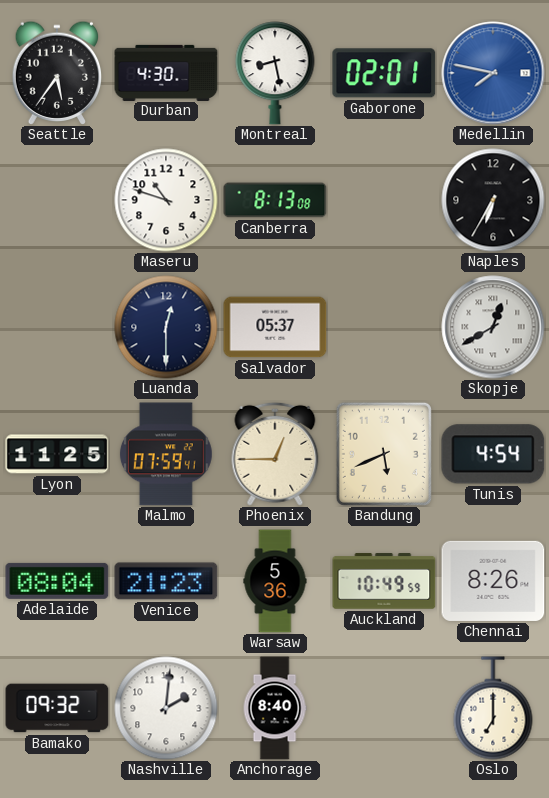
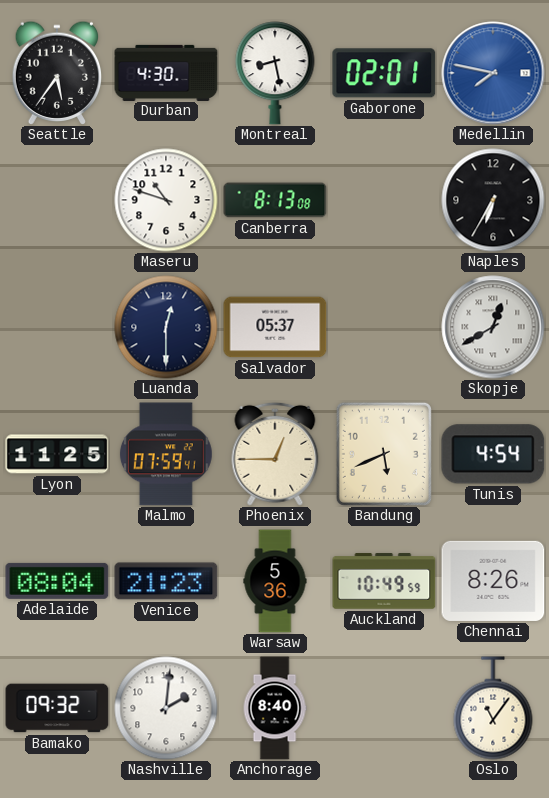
Oslo: 7:00 -> 11:06 (493, 708)
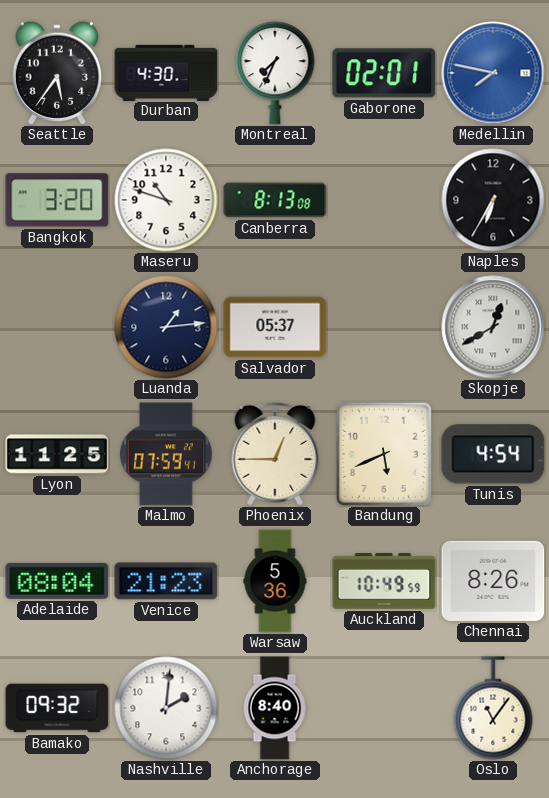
Montreal: 8:28 -> 7:34 (275, 73)
Bangkok: none -> 3:20 (57, 200)
Luanda: 12:30 -> 1:14 (166, 327)
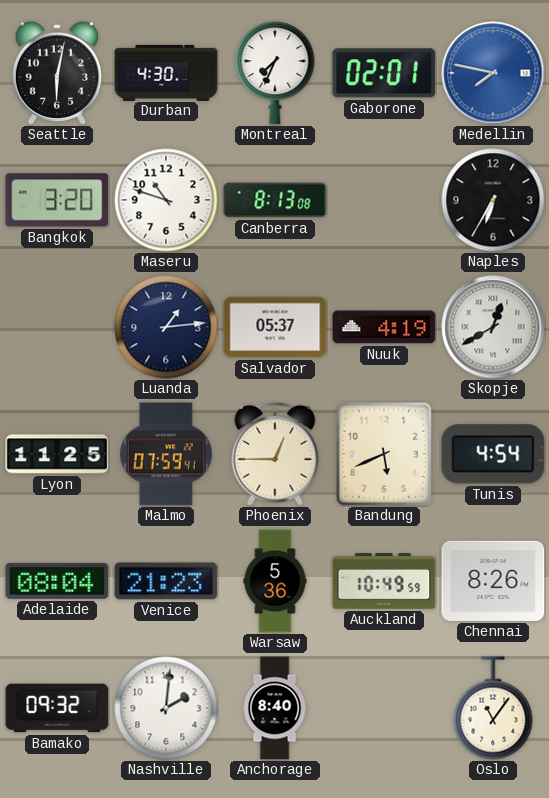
Seattle: 5:36 -> 6:02 (57, 72)
Nuuk: none -> 4:19 (384, 327)
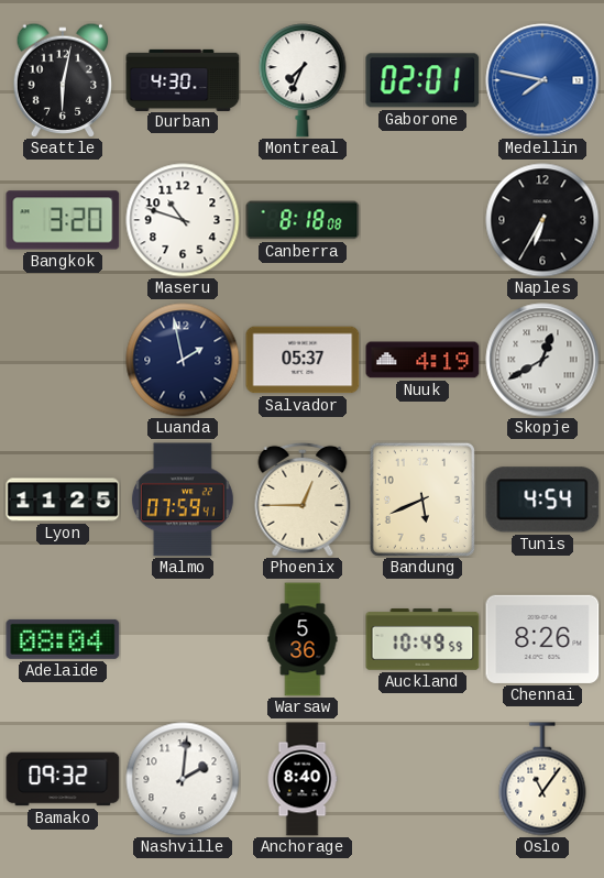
Canberra: 8:13 -> 8:18 (303, 220)
Luanda: 1:14 -> 1:58 (183, 360)
Venice: 21:23 -> none (166, 581)
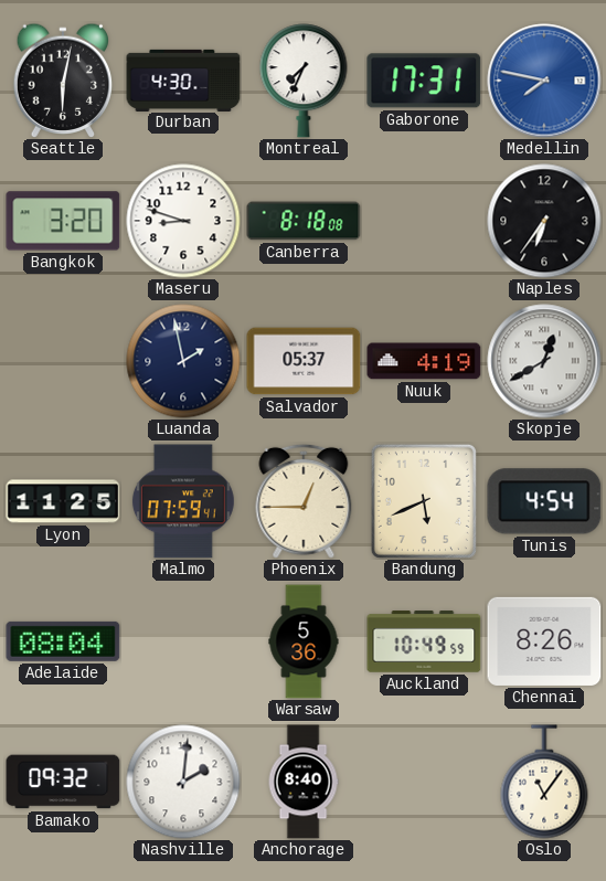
Gaborone: 02:01 -> 17:31 (424, 81)
Maseru: 10:48 -> 8:48 (183, 221)
Naples: 6:35 -> 6:36 (544, 221)
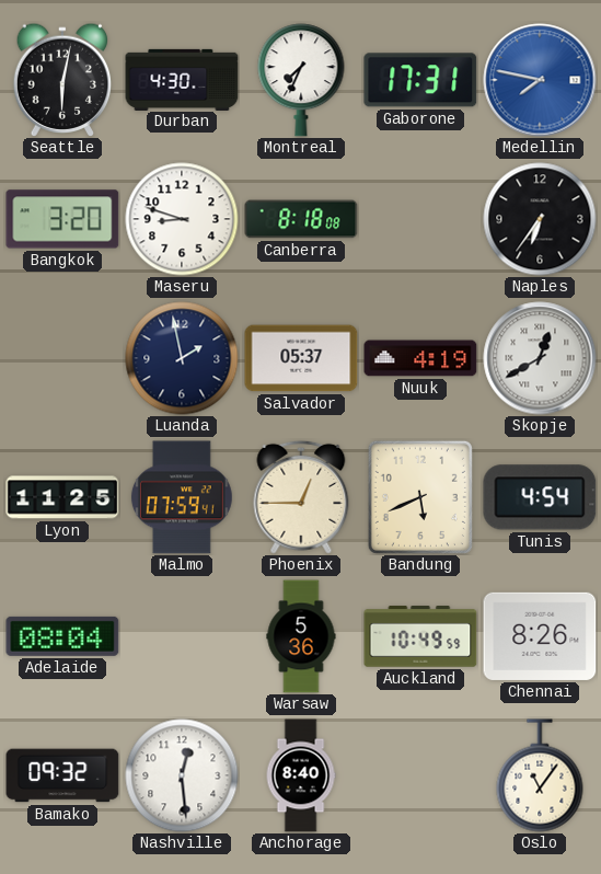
Nashville: 2:01 -> 12:29 (182, 775)
